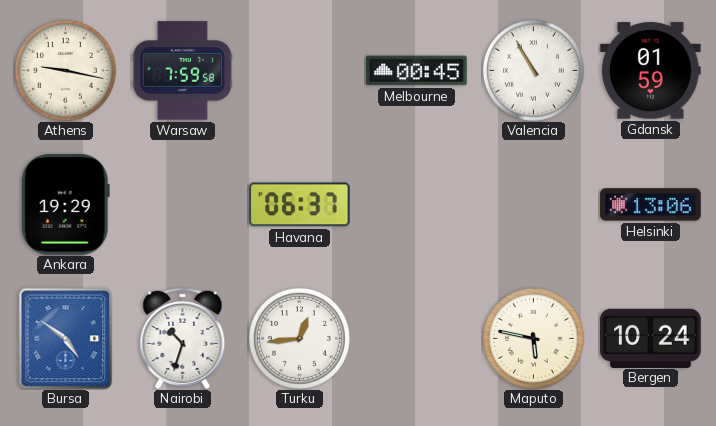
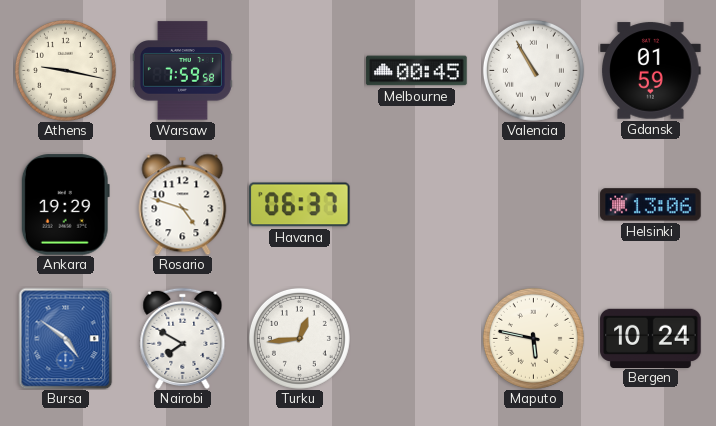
Rosario: none -> 4:48 (183, 204)
Nairobi: 10:33 -> 7:50 (183, 338)
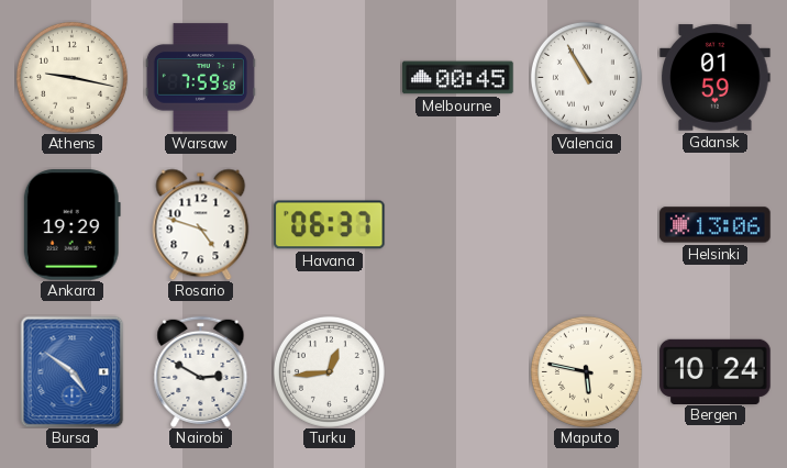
Nairobi: 7:50 -> 2:50 (201, 371)
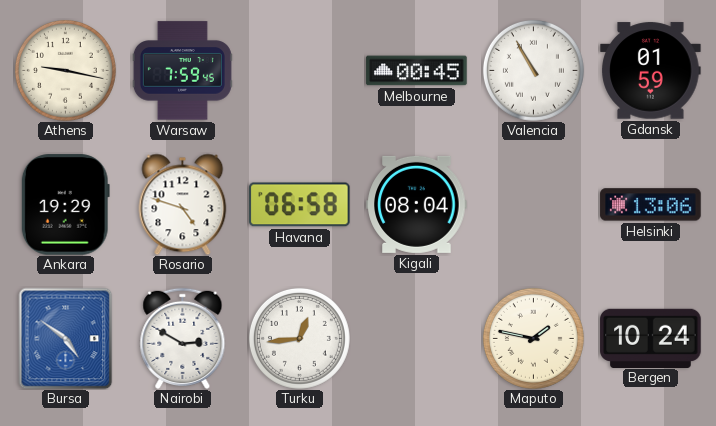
Warsaw: 7:59:58 -> 7:59:45 (182, 71)
Havana: 06:37 -> 06:58 (300, 205)
Kigali: none -> 08:04 (417, 204)
Maputo: 5:47 -> 1:47 (533, 338)
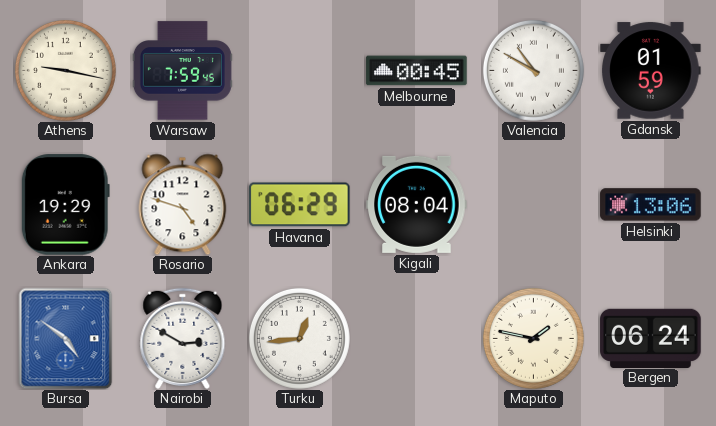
Valencia: 10:55 -> 10:50 (533, 70)
Havana: 06:58 -> 06:29 (300, 205)
Bergen: 10:24 -> 06:24 (651, 338)
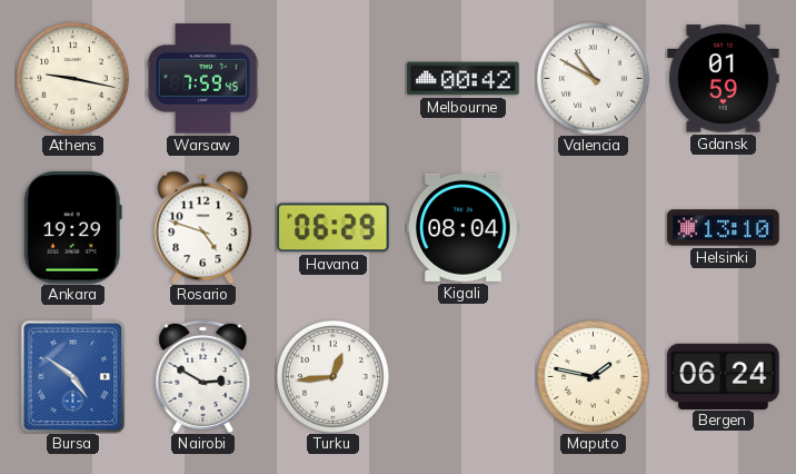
Melbourne: 00:45 -> 00:42 (464, 79)
Helsinki: 13:06 -> 13:10 (724, 228)
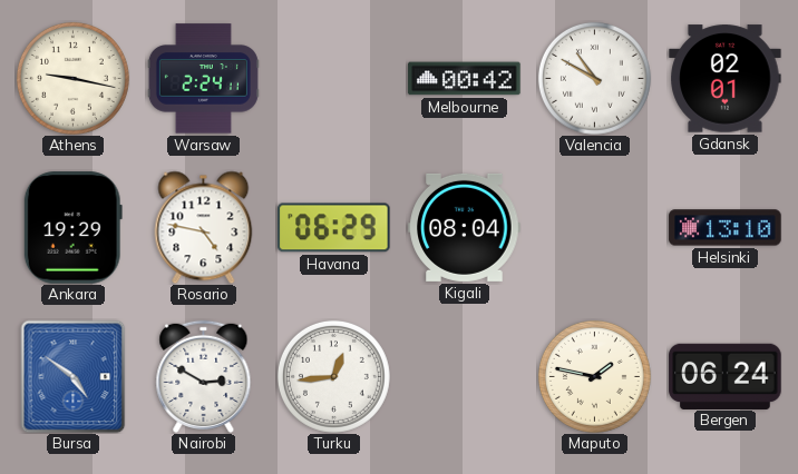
Warsaw: 7:59 -> 2:24 (203, 79)
Gdansk: 01:59 -> 02:01 (726, 79)
Rosario: 4:48 -> 4:47 (204, 227)
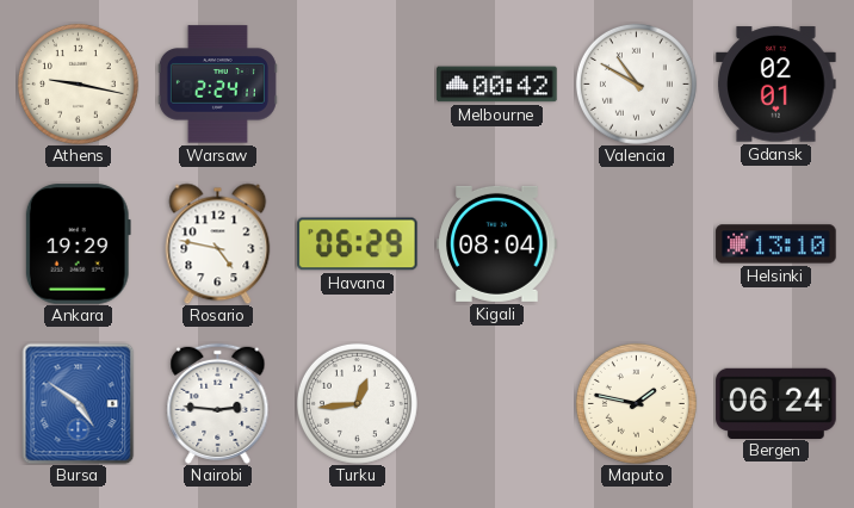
Nairobi: 2:50 -> 2:46 (218, 403)
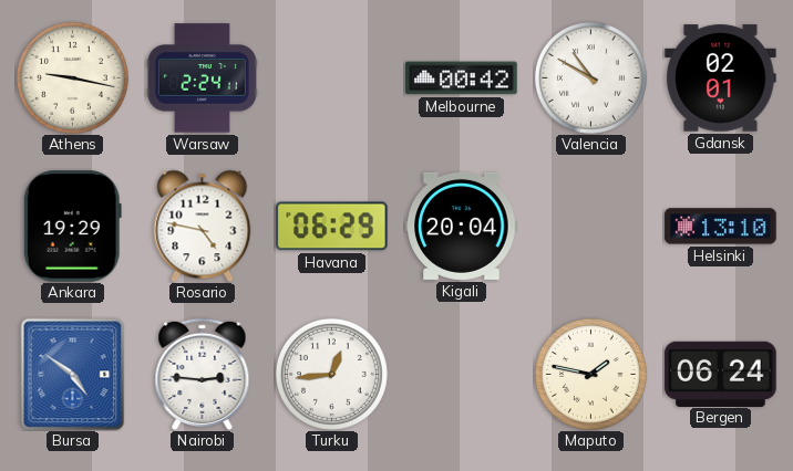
Kigali: 08:04 -> 20:04 (462, 226)
